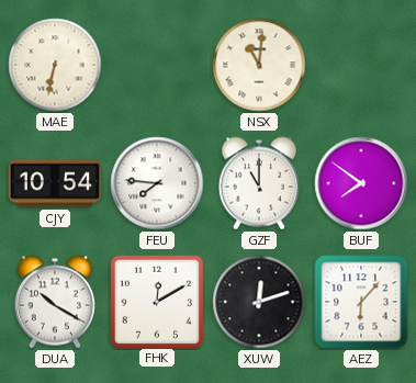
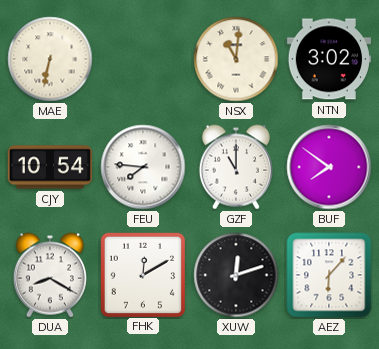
NTN: none -> 3:02 (328, 59)
DUA: 10:20 -> 8:20 (50, 275)
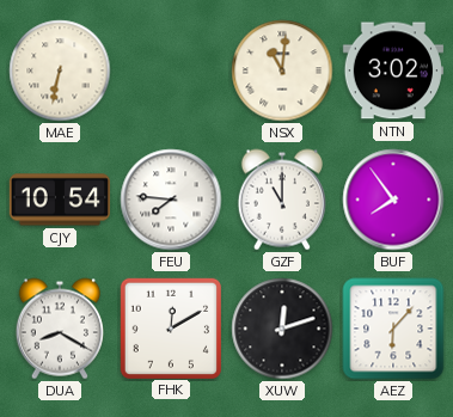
BUF: 7:51 -> 7:54 (393, 200)
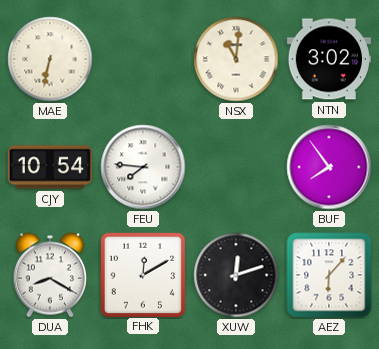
GZF: 11:00 -> none (282, 200)
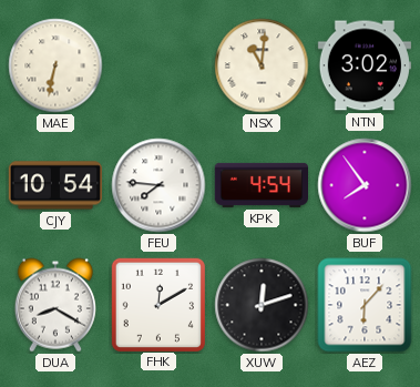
KPK: none -> 4:54 (260, 185)
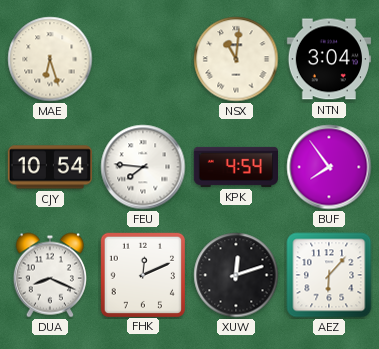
MAE: 6:32 -> 6:27 (50, 59)
NTN: 3:02 -> 3:04 (328, 59)
DUA: 8:20 -> 8:19 (50, 275)
FHK: 12:10 -> 12:11 (142, 274)
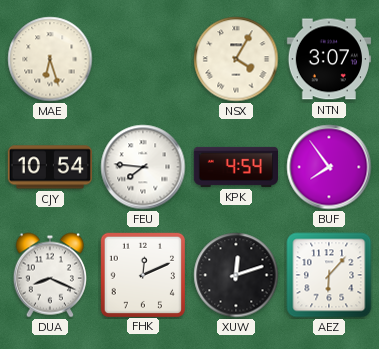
NSX: 11:01 -> 4:05 (236, 59)
NTN: 3:04 -> 3:07 (328, 59)
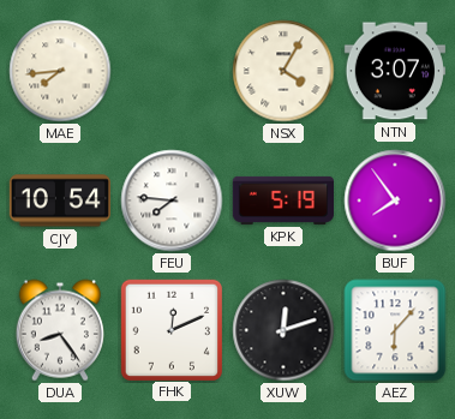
MAE: 6:27 -> 7:44 (60, 71)
KPK: 4:54 -> 5:19 (282, 200)
DUA: 8:19 -> 8:24 (60, 330)
